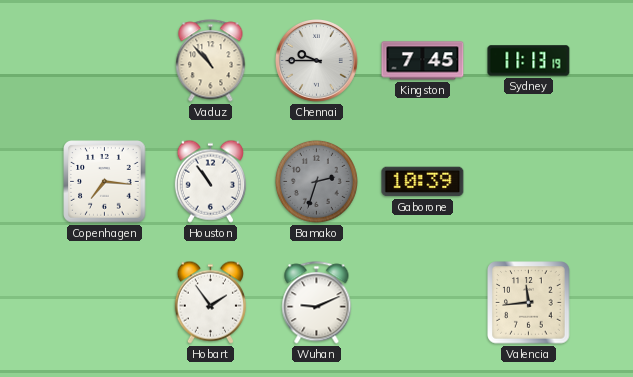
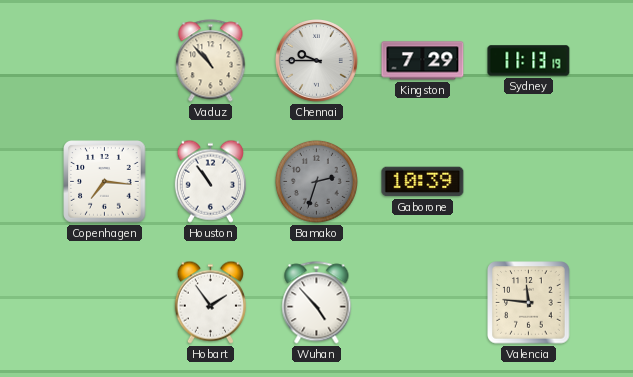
Kingston: 7:45 -> 7:29 (423, 61)
Wuhan: 9:11 -> 4:53 (317, 303)
Valencia: 11:44 -> 11:46 (529, 303)
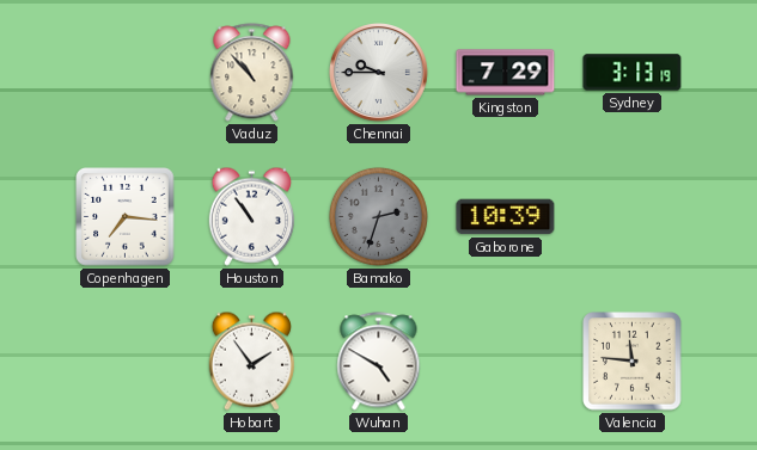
Sydney: 11:13 -> 3:13 (633, 73)
Wuhan: 4:53 -> 4:50 (379, 362)
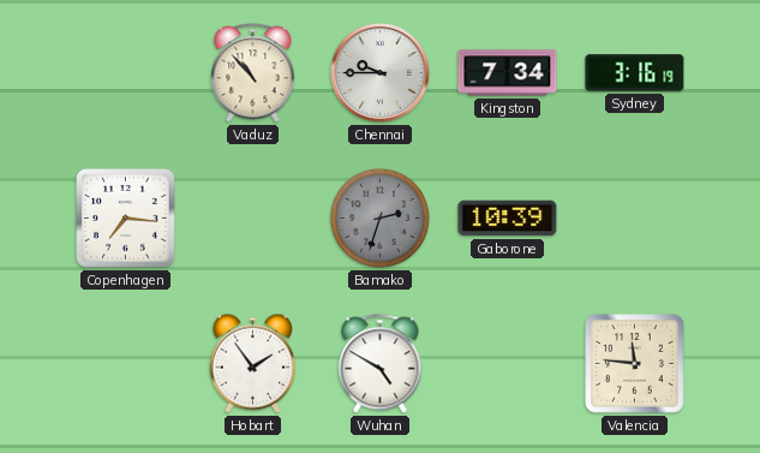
Kingston: 7:29 -> 7:34 (508, 73)
Sydney: 3:13 -> 3:16 (635, 73)
Houston: 10:54 -> none (251, 216)
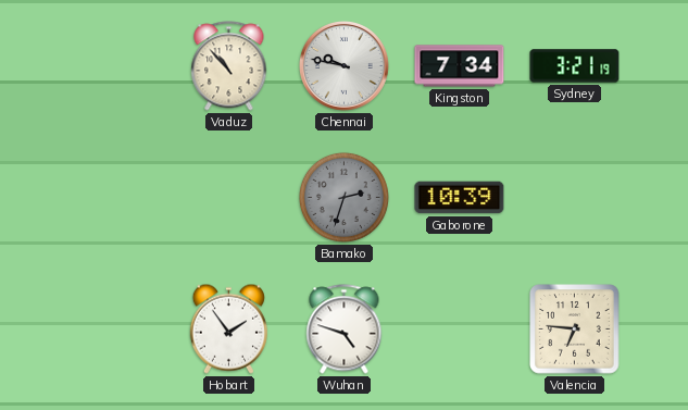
Chennai: 9:45 -> 9:47 (345, 66)
Sydney: 3:16 -> 3:21 (575, 66)
Copenhagen: 7:16 -> none (126, 219)
Wuhan: 4:50 -> 4:48 (345, 330)
Valencia: 11:46 -> 6:46 (575, 330)
